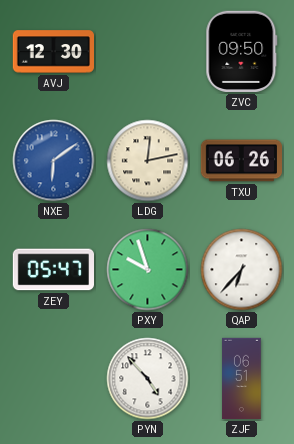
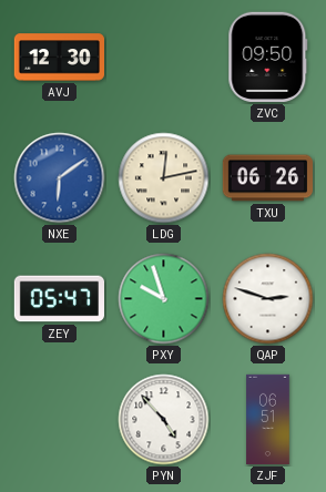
QAP: 6:37 -> 2:48 (268, 299)
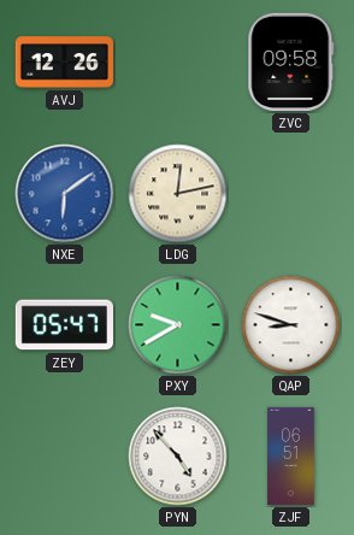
AVJ: 12:30 -> 12:26 (64, 63)
ZVC: 09:50 -> 09:58 (291, 61)
TXU: 06:26 -> none (267, 178)
PXY: 9:57 -> 9:40 (178, 325)
QAP: 2:48 -> 8:48 (291, 325)
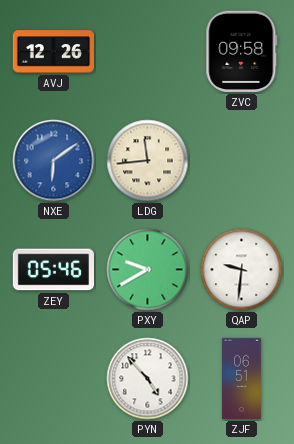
LDG: 12:13 -> 11:44 (148, 161)
ZEY: 05:47 -> 05:46 (53, 270)
QAP: 8:48 -> 9:31 (242, 270)
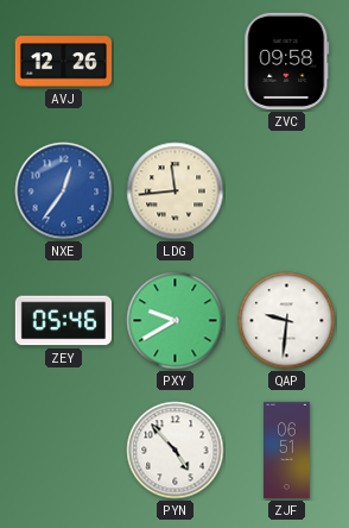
NXE: 6:09 -> 12:36 (64, 191)
